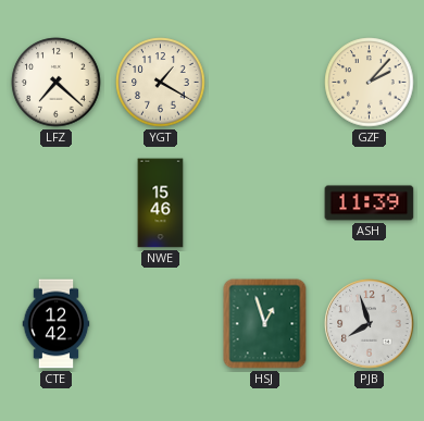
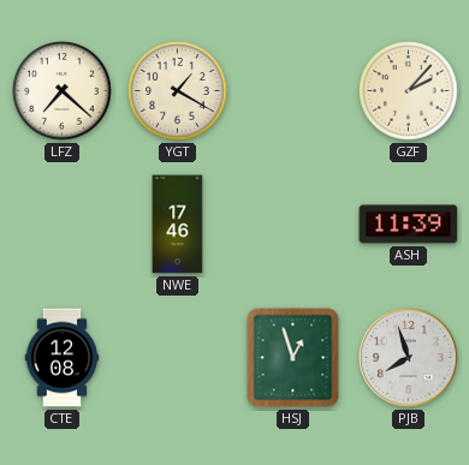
NWE: 15:46 -> 17:46 (178, 225)
CTE: 12:42 -> 12:08 (63, 358)
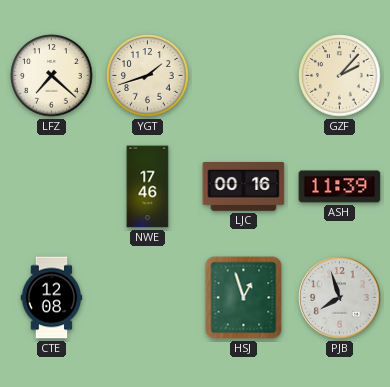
YGT: 1:20 -> 1:42 (148, 76)
LJC: none -> 00:16 (244, 187)
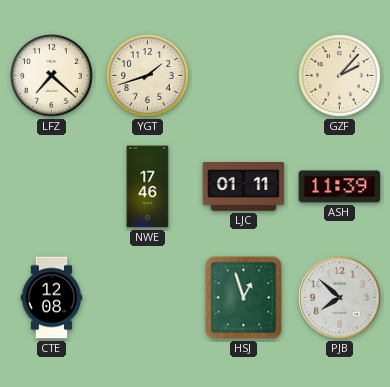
LJC: 00:16 -> 01:11 (244, 187)
PJB: 7:57 -> 7:52 (340, 298)
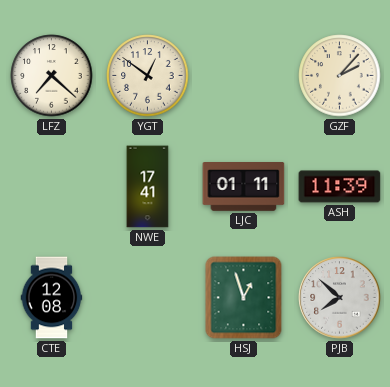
YGT: 1:42 -> 12:51 (148, 76)
NWE: 17:46 -> 17:41 (148, 187)
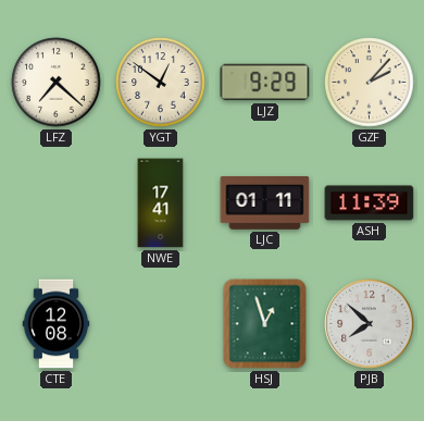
LJZ: none -> 9:29 (265, 83)
